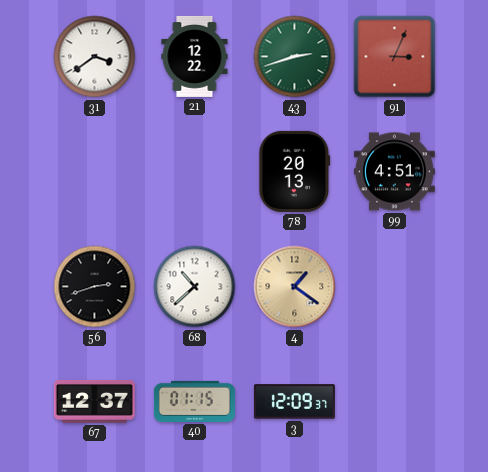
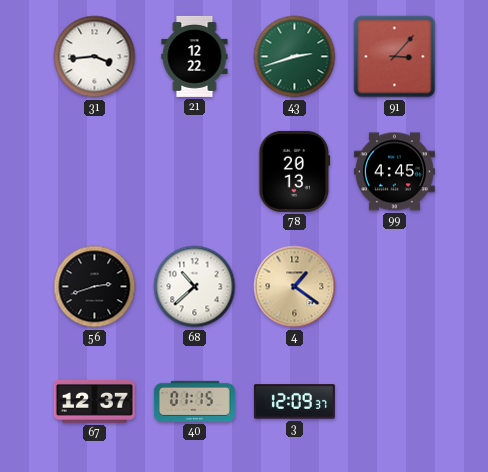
31: 3:39 -> 3:44 (95, 57)
91: 3:04 -> 3:07 (395, 57)
99: 4:51 -> 4:45 (394, 172)
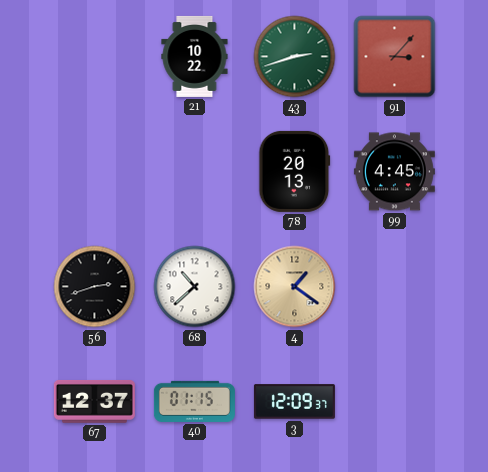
31: 3:44 -> none (95, 57)
21: 12:22 -> 10:22 (195, 56)
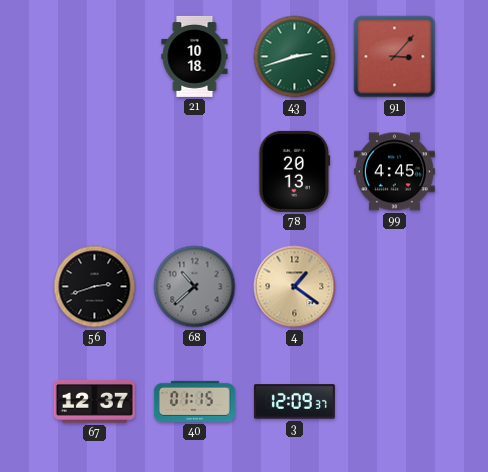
21: 10:22 -> 10:18 (195, 56)
68 dial: white -> grey (195, 287)
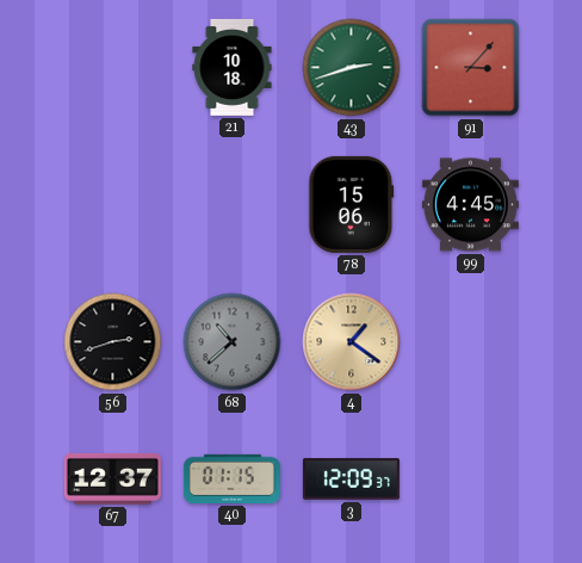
78: 20:13 -> 15:06 (352, 204)
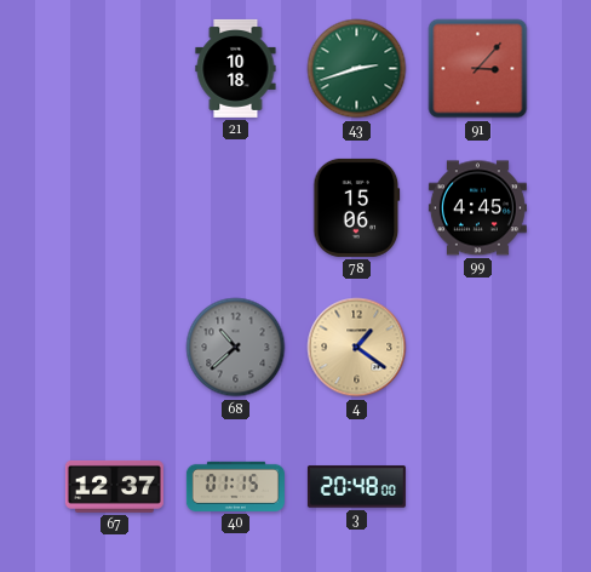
56: 2:42 -> none (113, 342)
3: 12:09 -> 20:48 (356, 487)
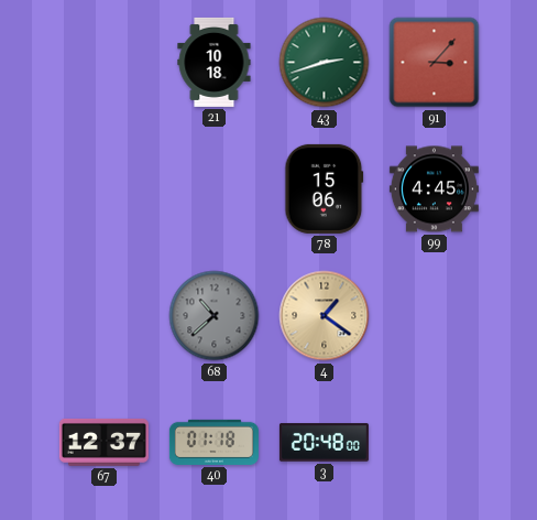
40: 01:15 -> 01:18 (213, 442)
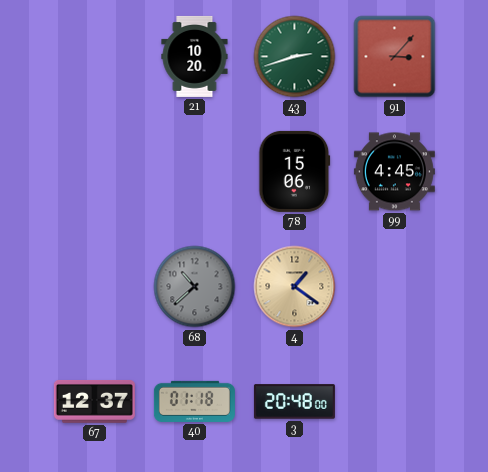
21: 10:18 -> 10:20 (195, 56)
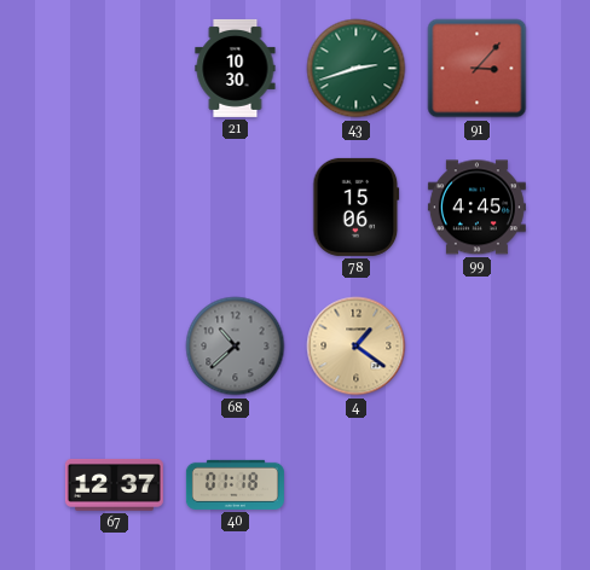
21: 10:20 -> 10:30 (236, 68)
3: 20:48 -> none (294, 402)
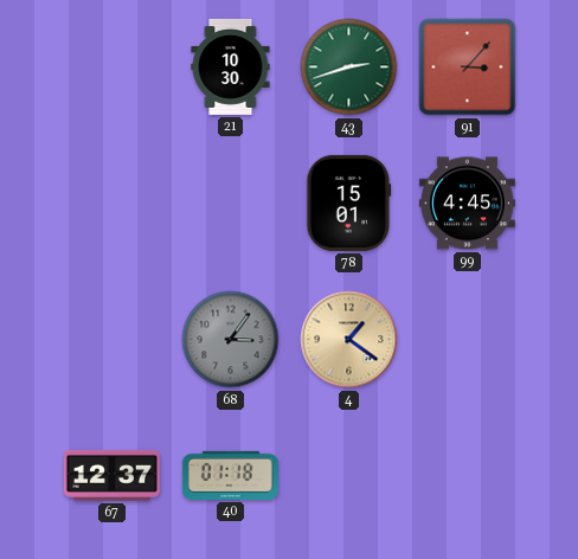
78: 15:06 -> 15:01 (349, 203)
68: 10:38 -> 3:06 (231, 340)
